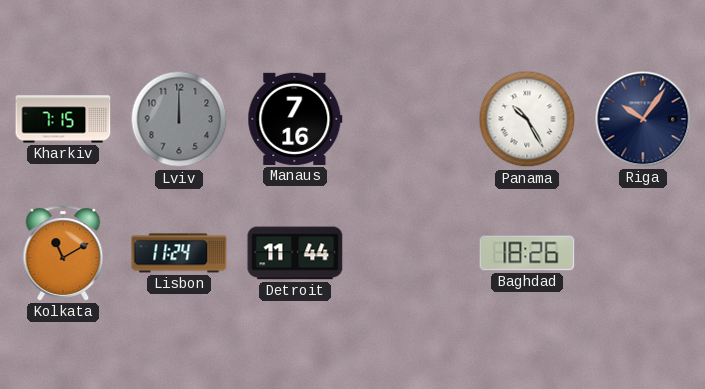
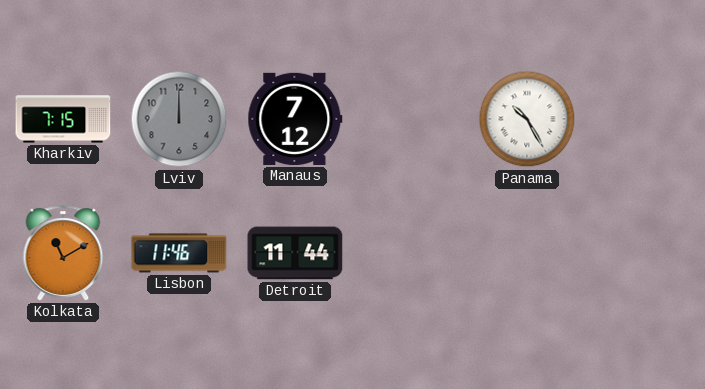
Manaus: 7:16 -> 7:12 (295, 119)
Riga: 10:06 -> none (643, 119)
Lisbon: 11:24 -> 11:46 (179, 253)
Baghdad: 18:26 -> none (527, 253)
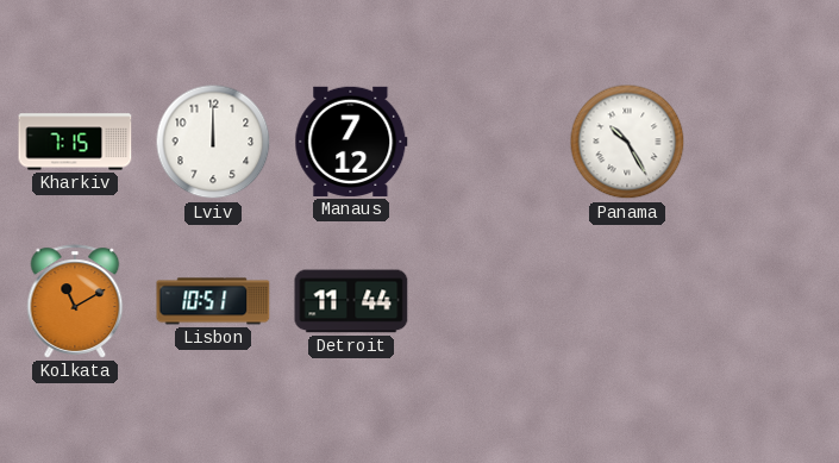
Lviv dial: grey -> white (213, 142)
Lisbon: 11:46 -> 10:51 (213, 301)
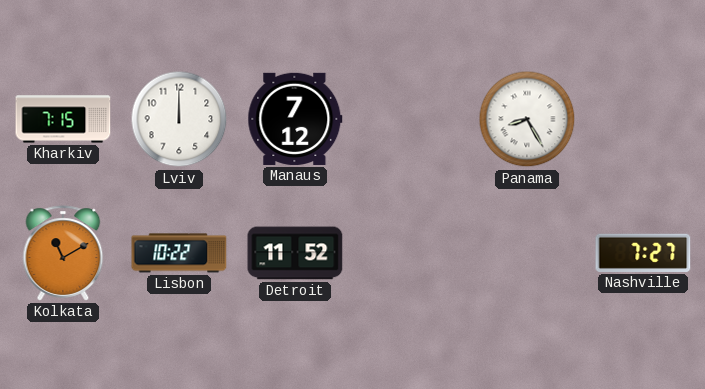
Panama: 10:25 -> 8:25 (527, 119)
Lisbon: 10:51 -> 10:22 (179, 253)
Detroit: 11:44 -> 11:52 (295, 253)
Nashville: none -> 7:27 (643, 253)
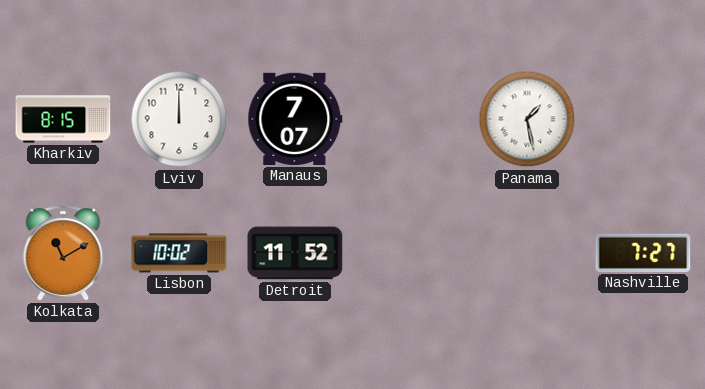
Kharkiv: 7:15 -> 8:15 (63, 119)
Manaus: 7:12 -> 7:07 (295, 119)
Panama: 8:25 -> 1:28 (527, 119)
Lisbon: 10:22 -> 10:02 (179, 253)
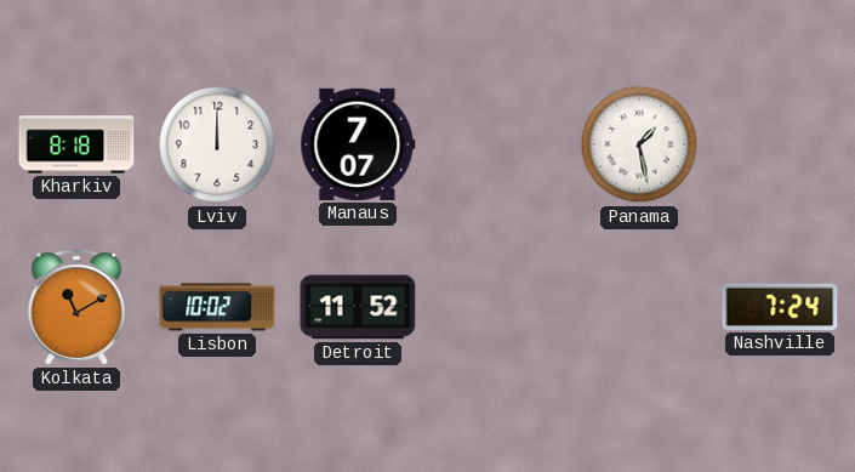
Kharkiv: 8:15 -> 8:18 (76, 144)
Nashville: 7:27 -> 7:24 (780, 307)
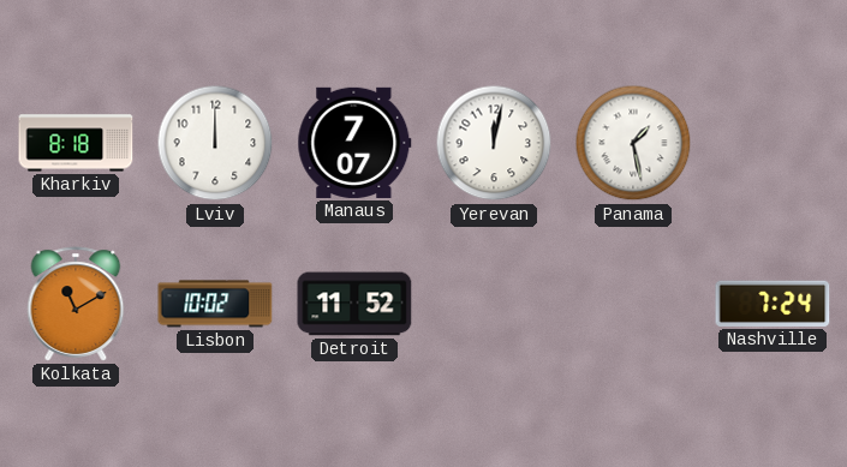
Yerevan: none -> 12:02 (494, 143)
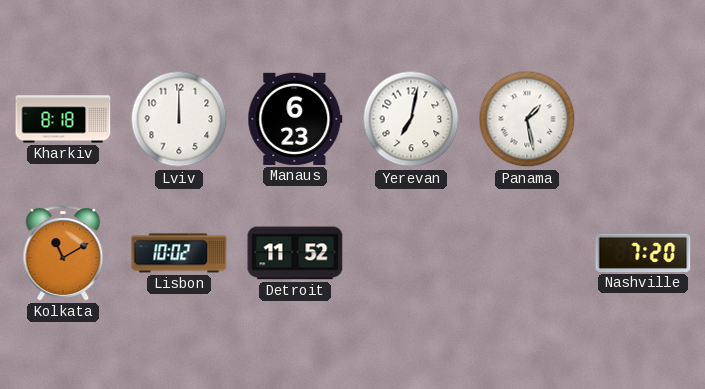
Manaus: 7:07 -> 6:23 (295, 119)
Yerevan: 12:02 -> 7:02 (411, 119)
Nashville: 7:24 -> 7:20 (643, 253)
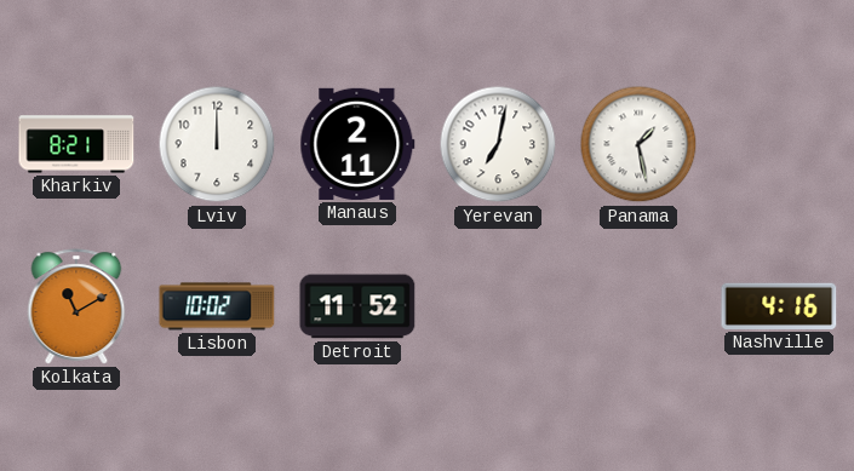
Kharkiv: 8:18 -> 8:21 (76, 144)
Manaus: 6:23 -> 2:11 (357, 144)
Nashville: 7:20 -> 4:16 (779, 306)
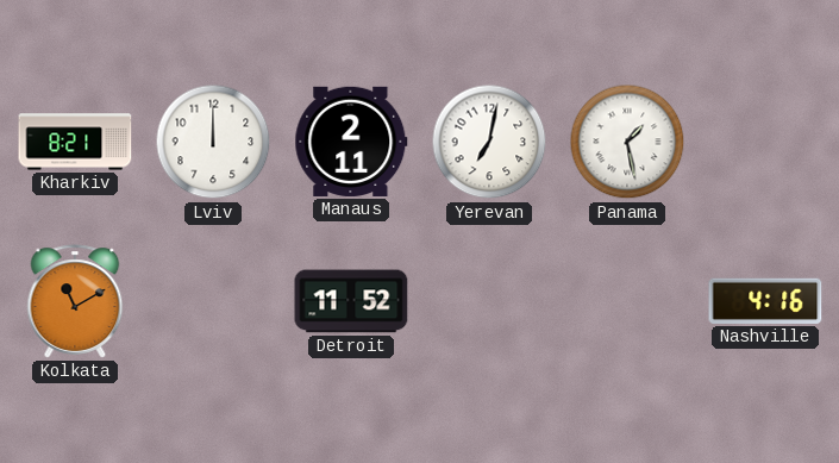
Lisbon: 10:02 -> none (217, 306)
